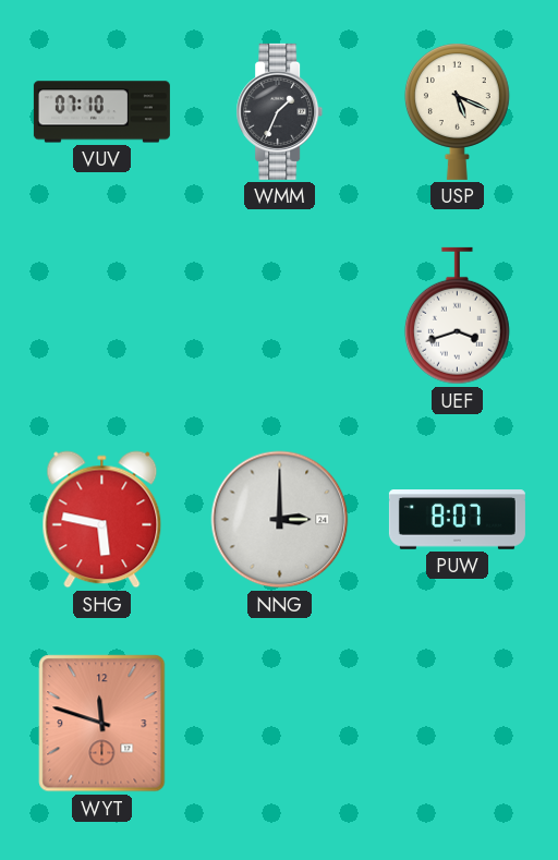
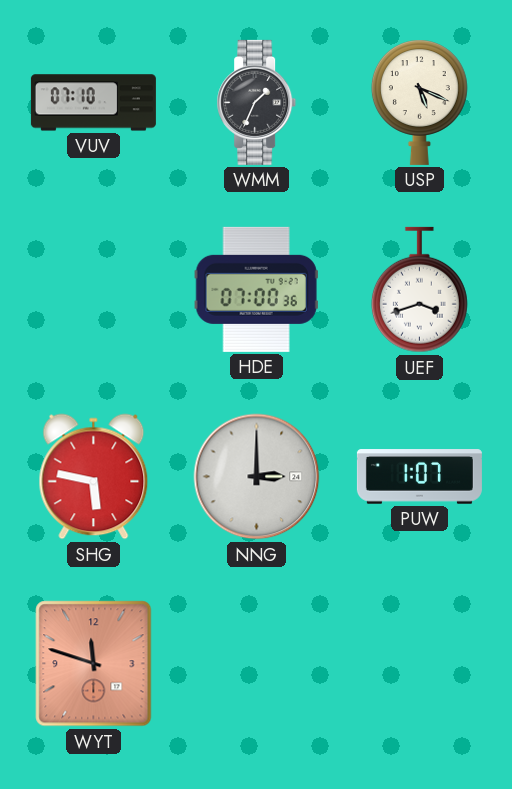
HDE: none -> 07:00 (256, 289)
PUW: 8:07 -> 1:07 (419, 477)
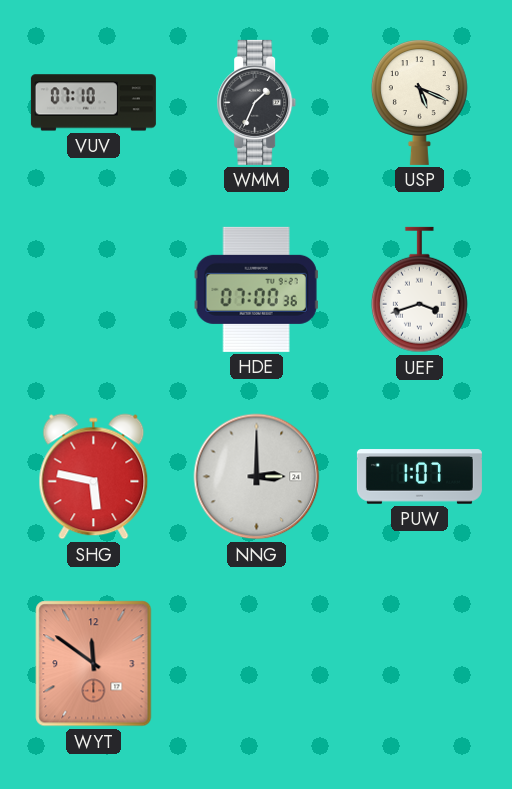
WYT: 11:48 -> 11:51 (94, 664)
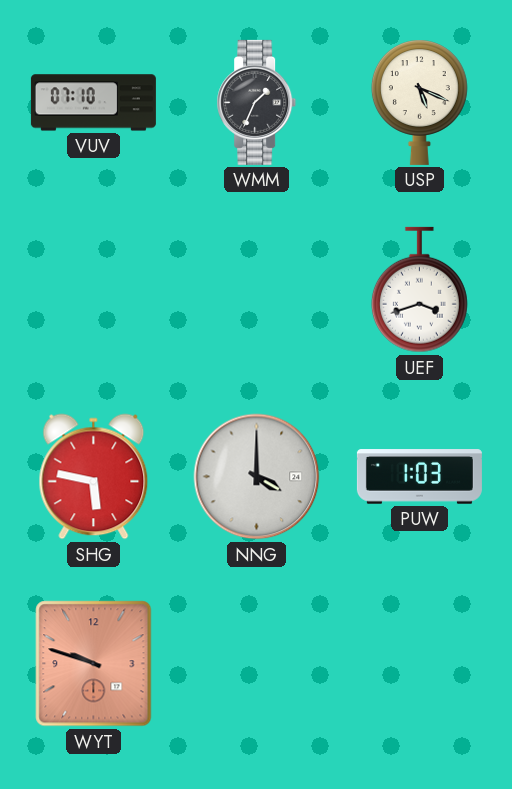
HDE: 07:00 -> none (256, 289)
NNG: 3:00 -> 4:00 (257, 477)
PUW: 1:07 -> 1:03 (419, 477)
WYT: 11:51 -> 9:48 (94, 664)
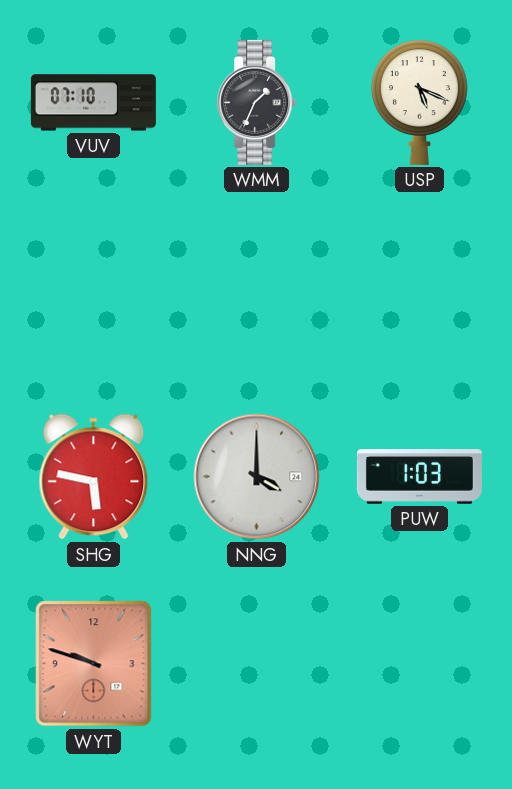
UEF: 3:42 -> none (419, 290)
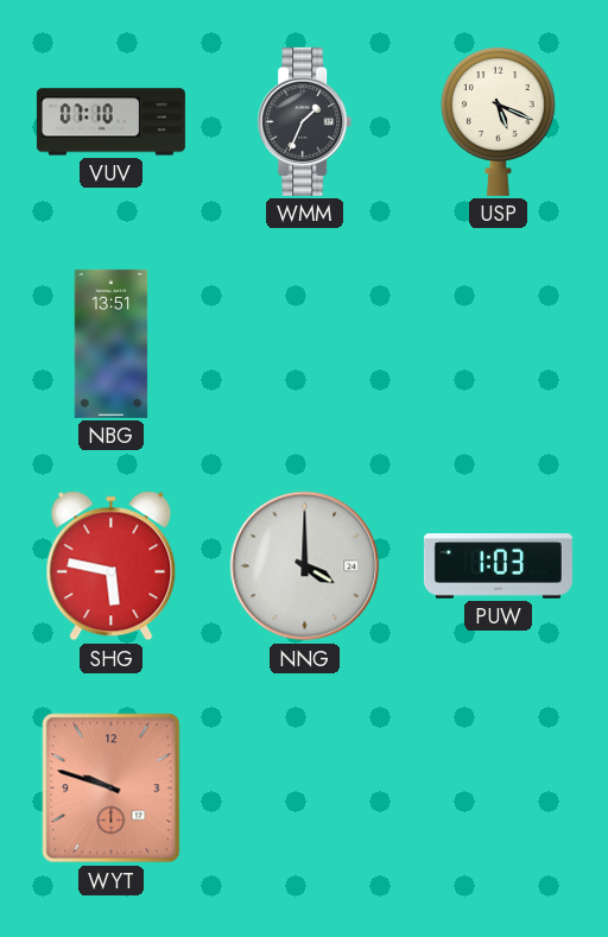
NBG: none -> 13:51 (112, 343)
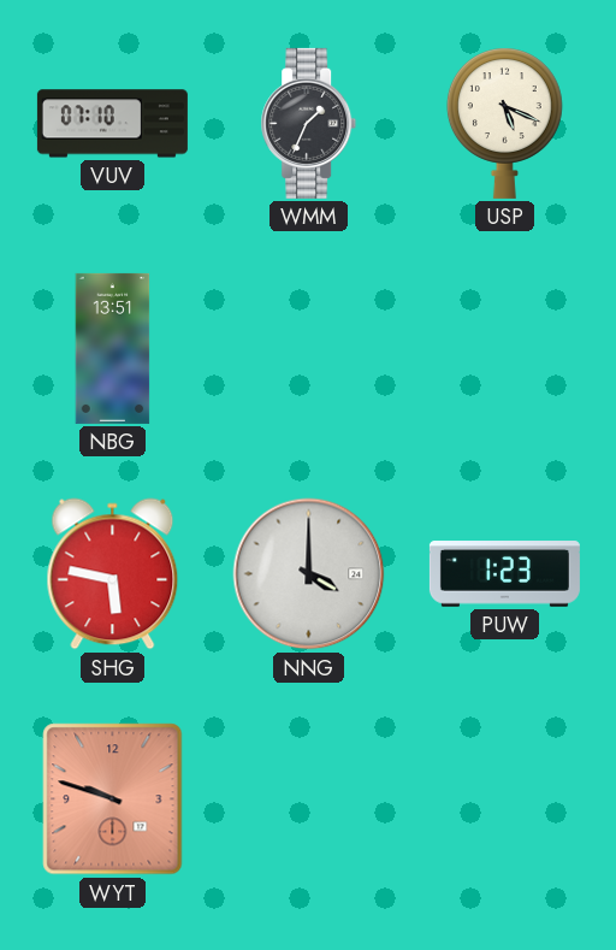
PUW: 1:03 -> 1:23 (504, 574)
